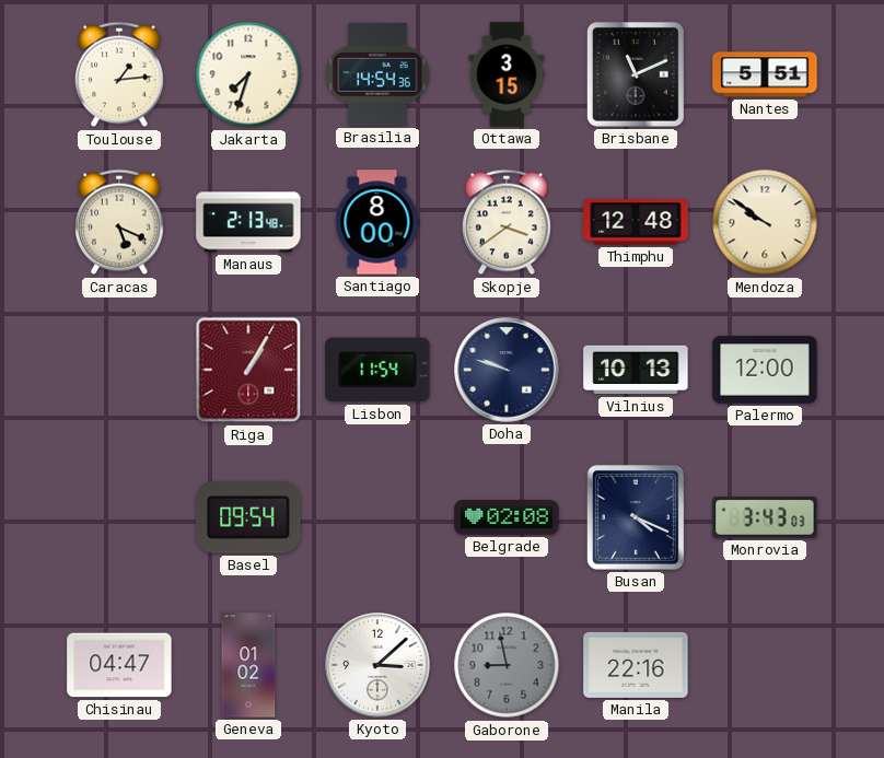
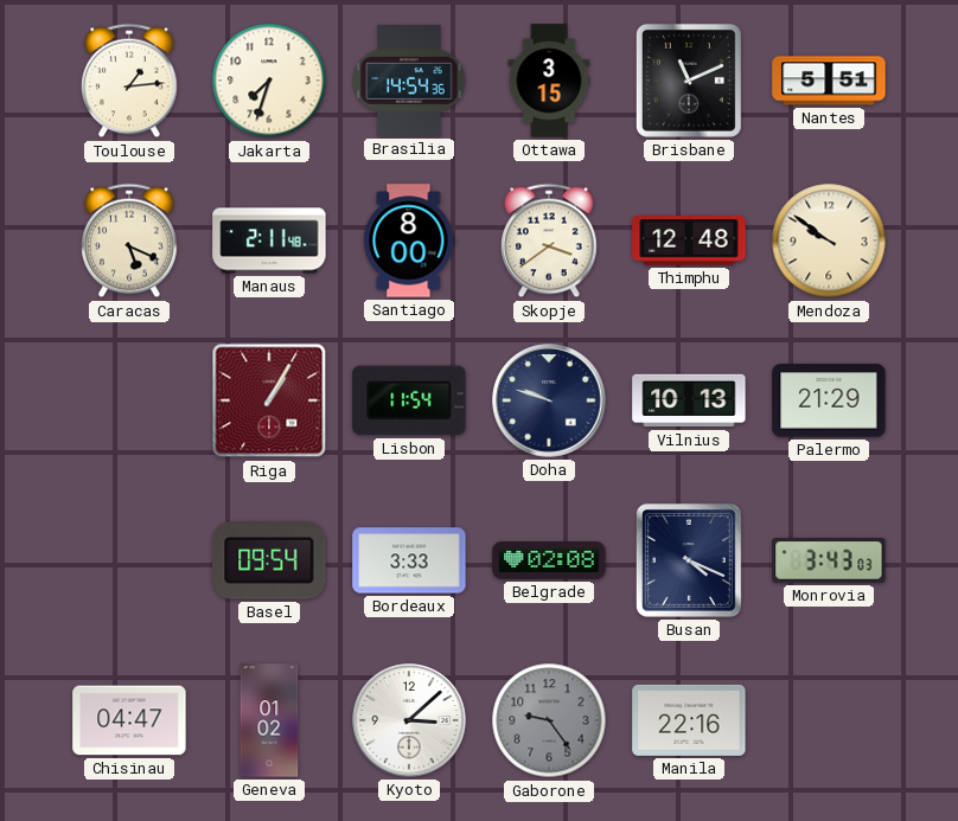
Manaus: 2:13 -> 2:11 (269, 240)
Palermo: 12:00 -> 21:29 (829, 400)
Bordeaux: none -> 3:33 (409, 560)
Gaborone: 8:58 -> 9:24 (549, 720)
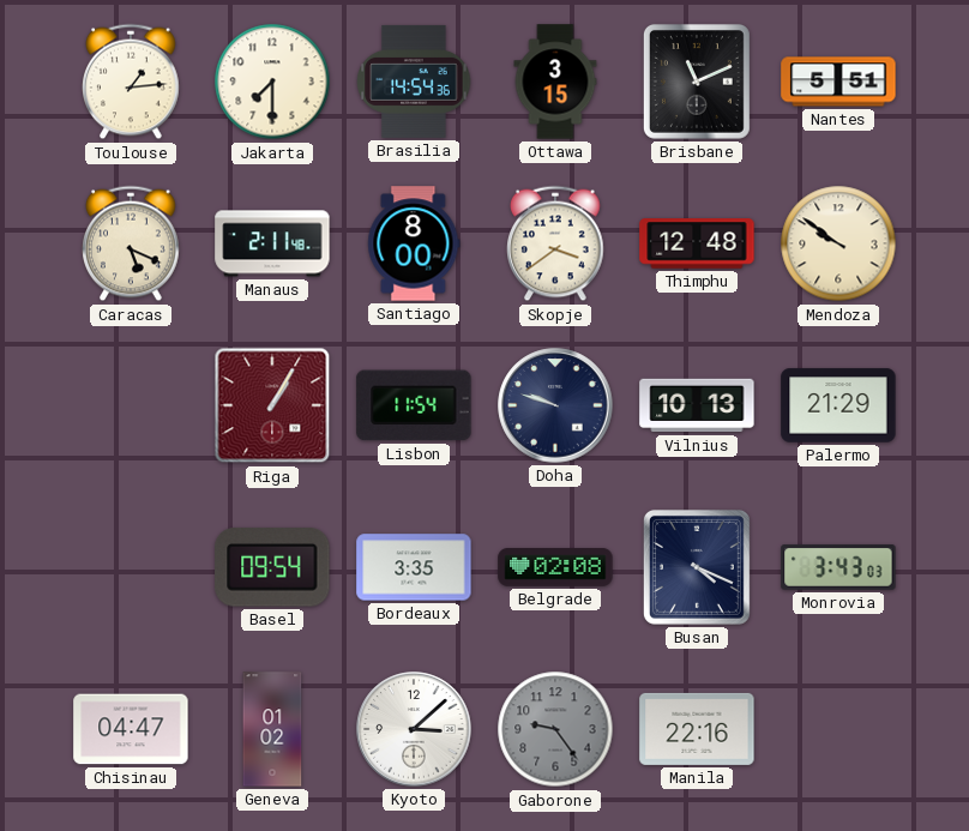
Jakarta: 7:33 -> 7:30 (272, 82)
Bordeaux: 3:33 -> 3:35 (414, 567)
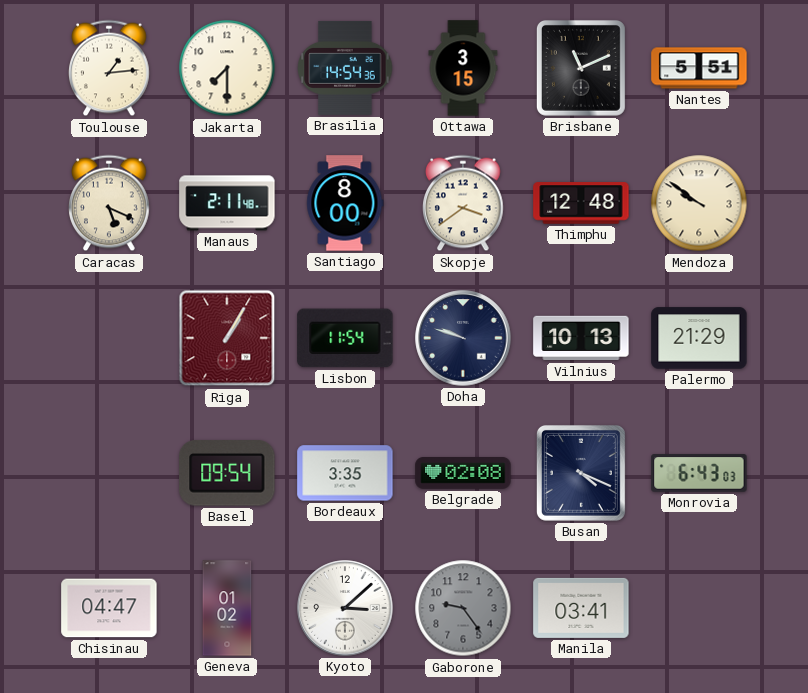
Monrovia: 3:43 -> 6:43 (699, 473)
Manila: 22:16 -> 03:41 (581, 608)
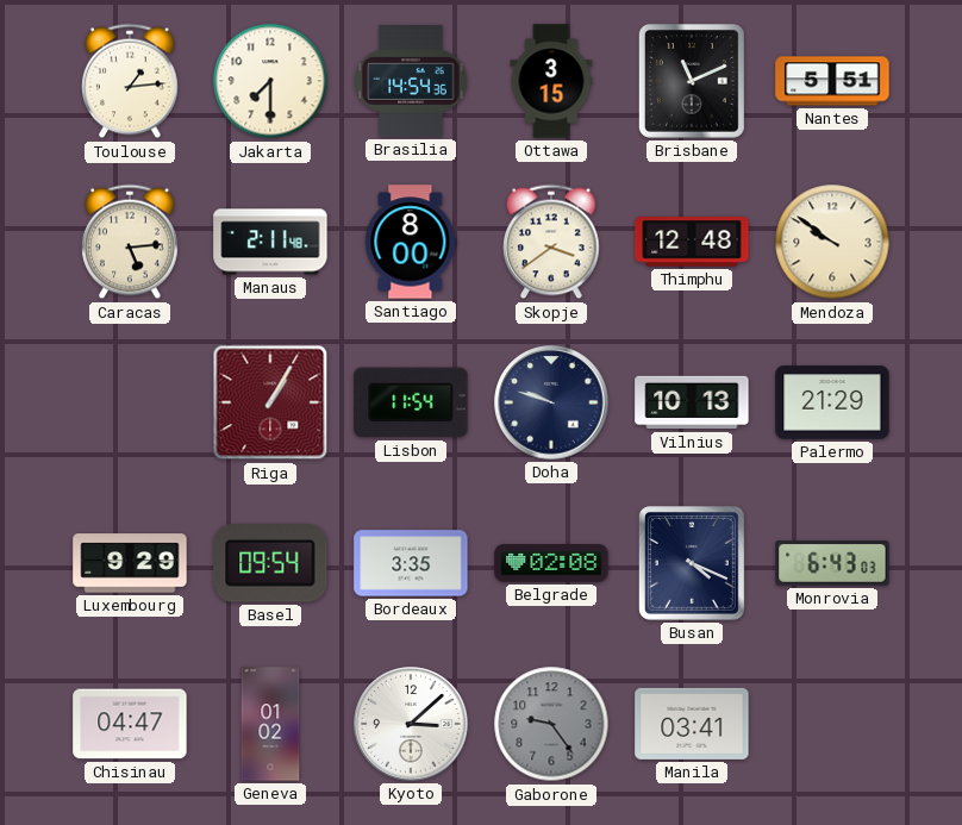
Caracas: 5:19 -> 5:14 (130, 242)
Luxembourg: none -> 9:29 (130, 563)
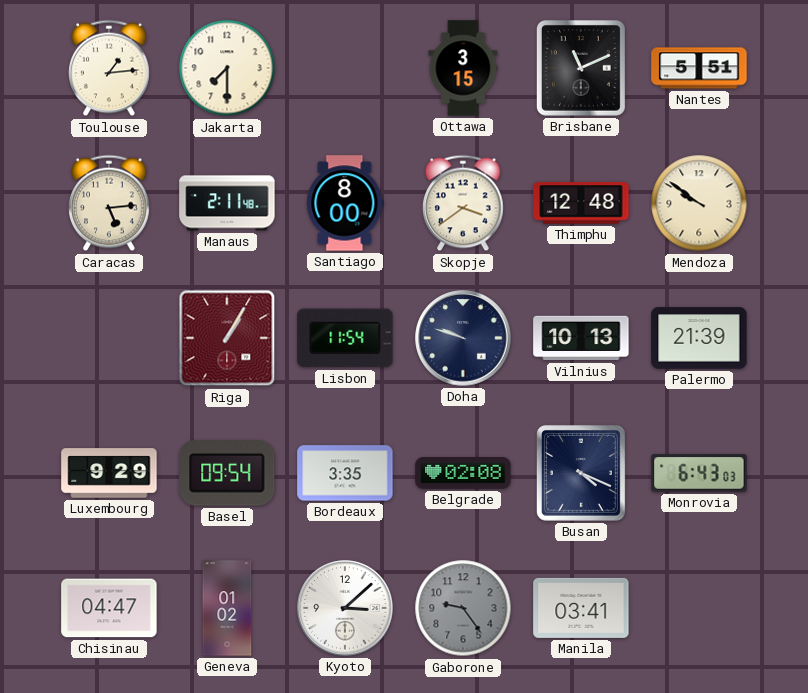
Brasilia: 14:54 -> none (411, 81)
Palermo: 21:29 -> 21:39 (699, 338)
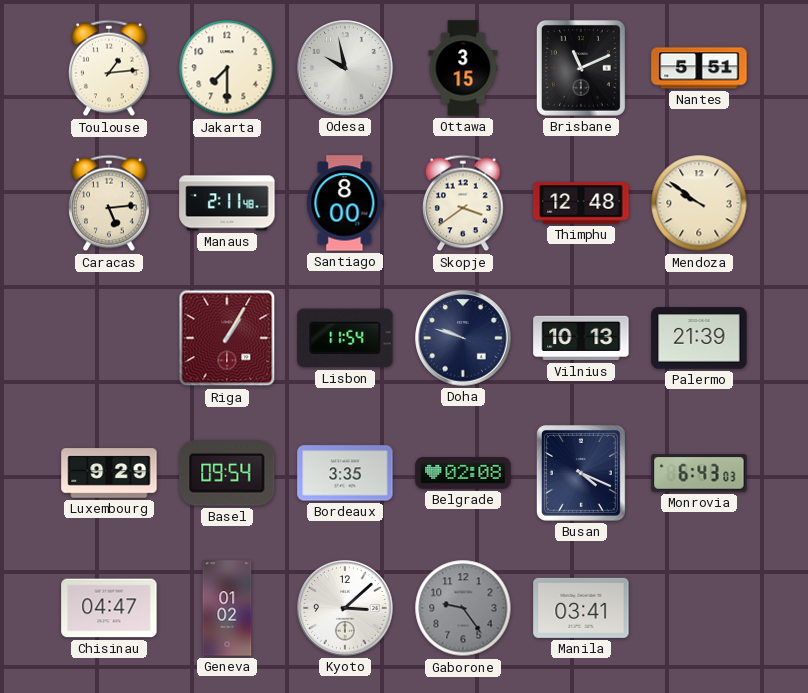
Odesa: none -> 9:58 (345, 68)
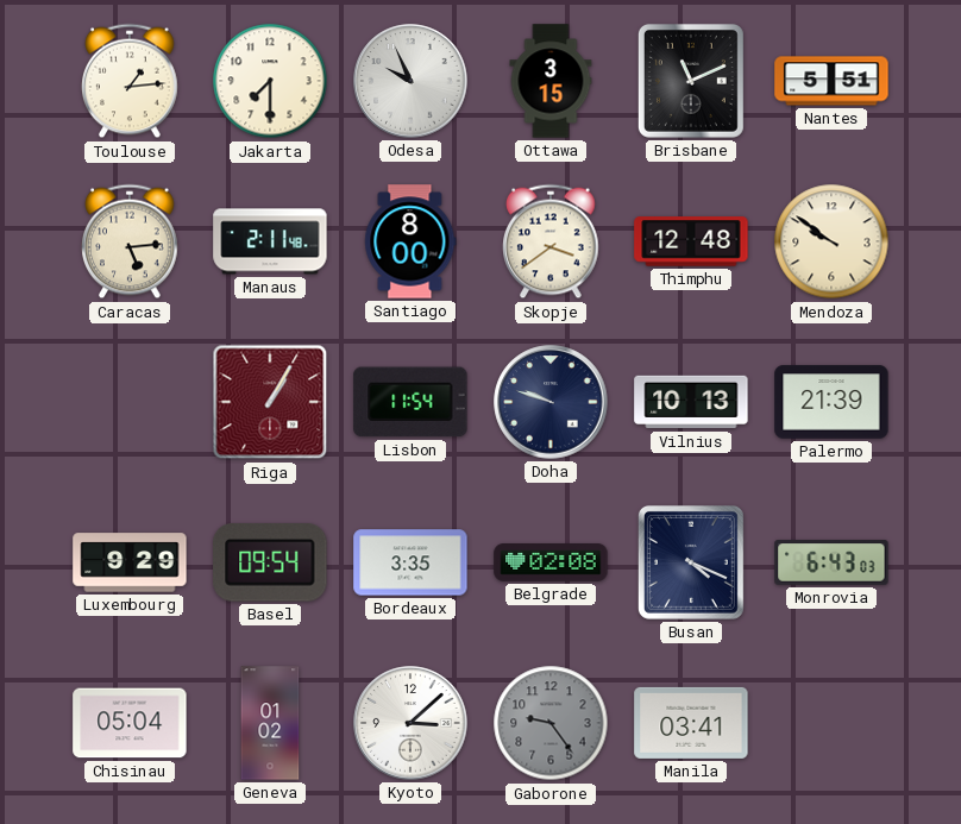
Odesa: 9:58 -> 9:56 (410, 81)
Chisinau: 04:47 -> 05:04 (130, 723)
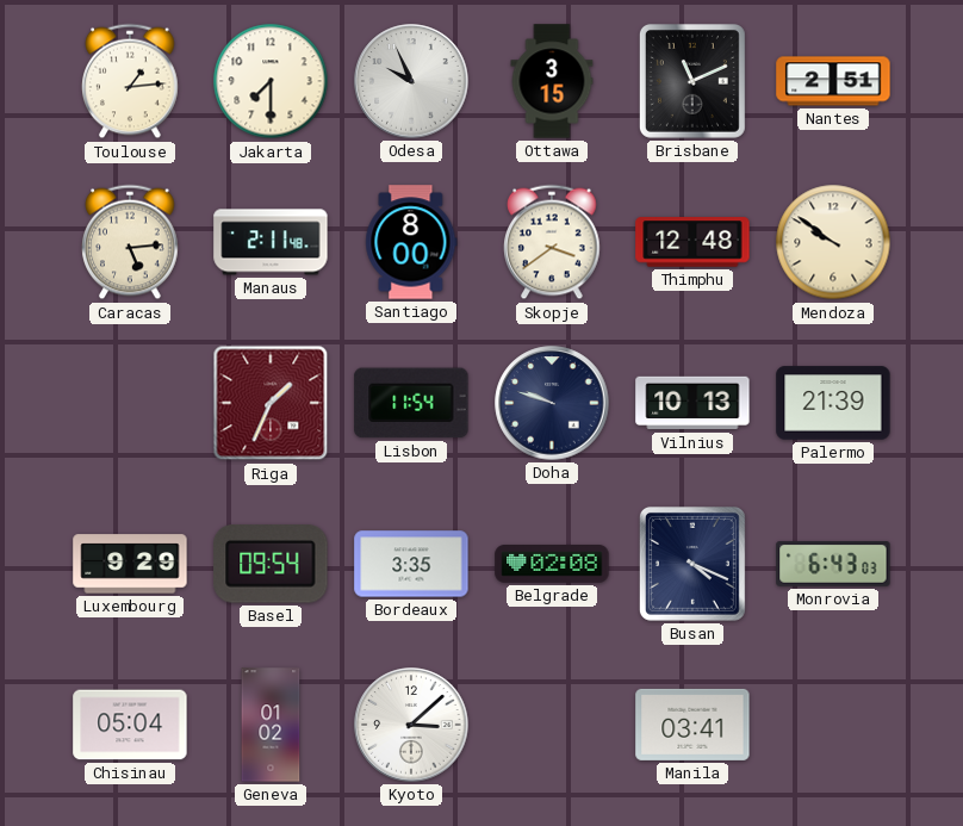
Nantes: 5:51 -> 2:51 (833, 81)
Riga: 1:05 -> 1:34 (271, 403)
Gaborone: 9:24 -> none (551, 723)
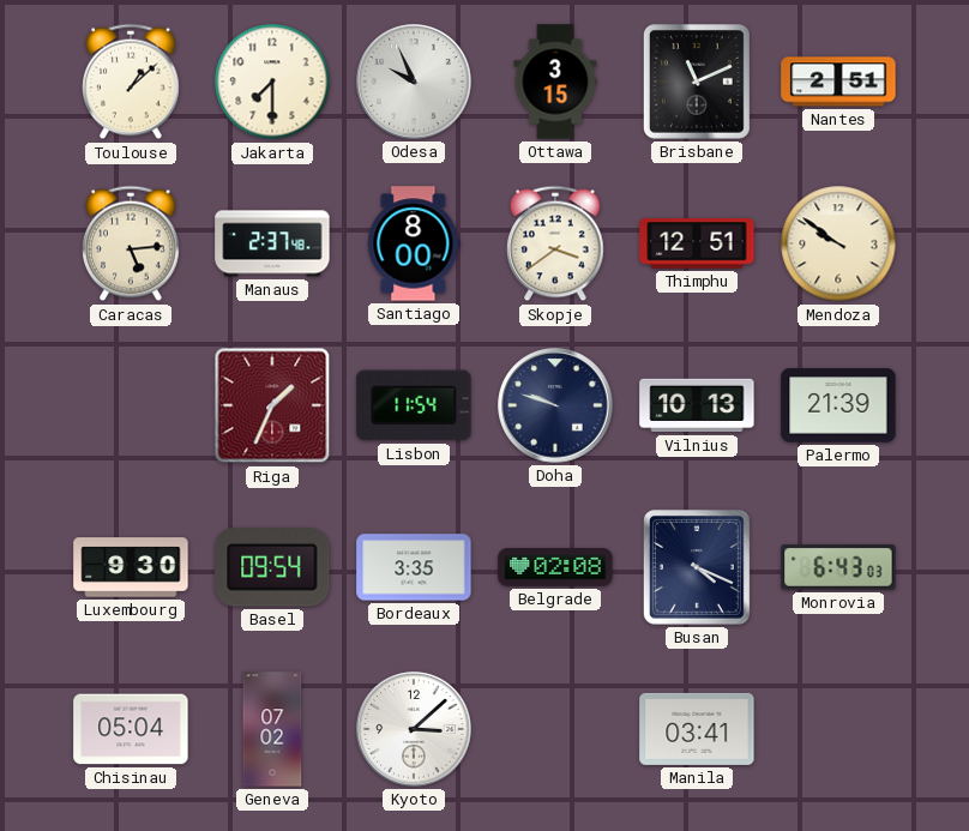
Toulouse: 1:14 -> 1:08 (131, 82)
Manaus: 2:11 -> 2:37 (272, 243)
Thimphu: 12:48 -> 12:51 (697, 243)
Luxembourg: 9:29 -> 9:30 (131, 567)
Geneva: 01:02 -> 07:02 (272, 729)
